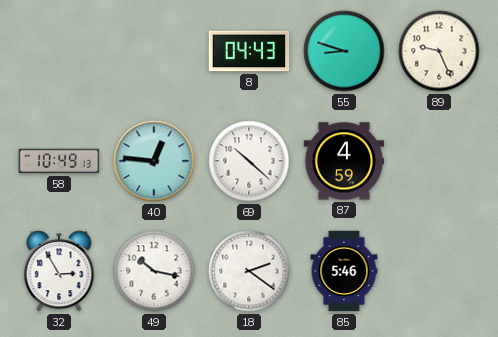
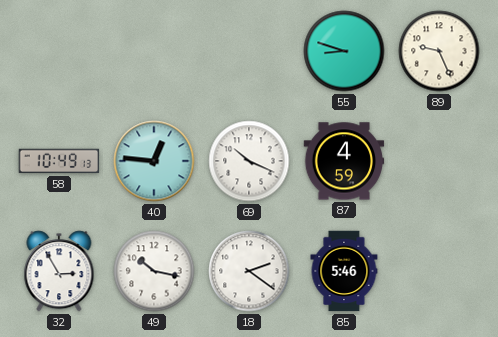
8: 04:43 -> none (249, 51)
69: 10:22 -> 10:19 (249, 161)
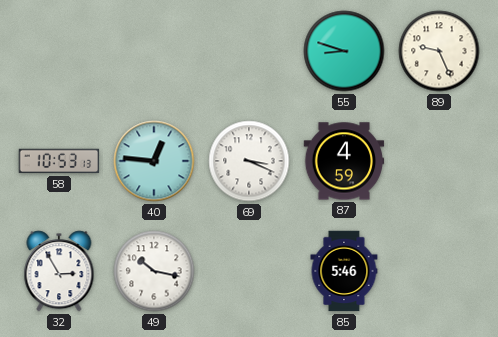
58: 10:49 -> 10:53 (59, 161)
69: 10:19 -> 3:19 (249, 161)
18: 2:21 -> none (249, 271)
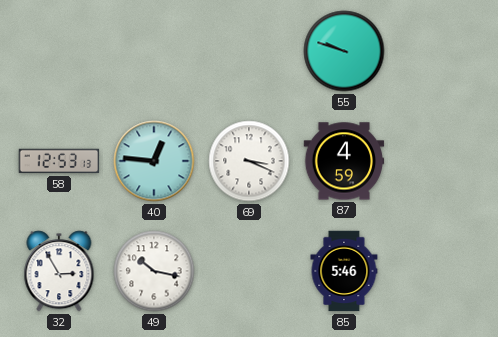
55: 8:48 -> 9:48 (344, 51)
89: 9:26 -> none (439, 51)
58: 10:53 -> 12:53 (59, 161)
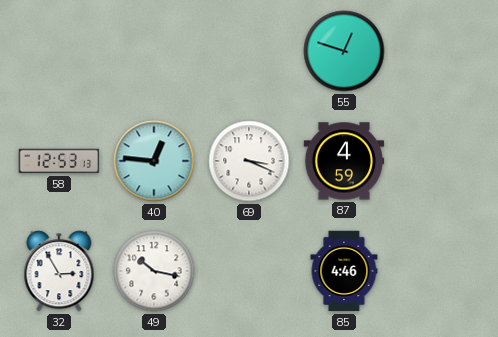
55: 9:48 -> 12:48 (344, 51)
85: 5:46 -> 4:46 (344, 271)
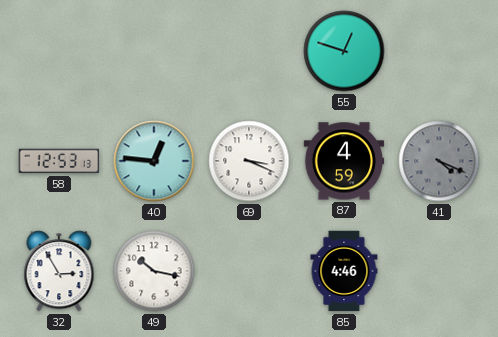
41: none -> 4:19 (439, 161)
